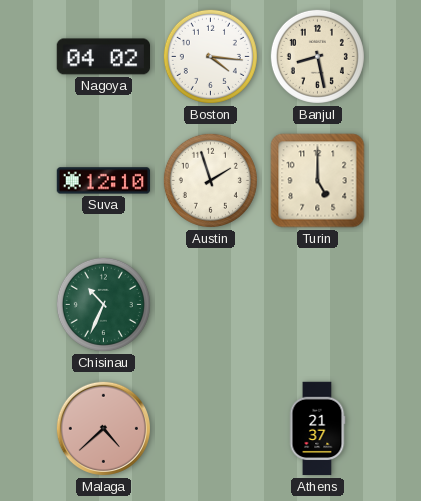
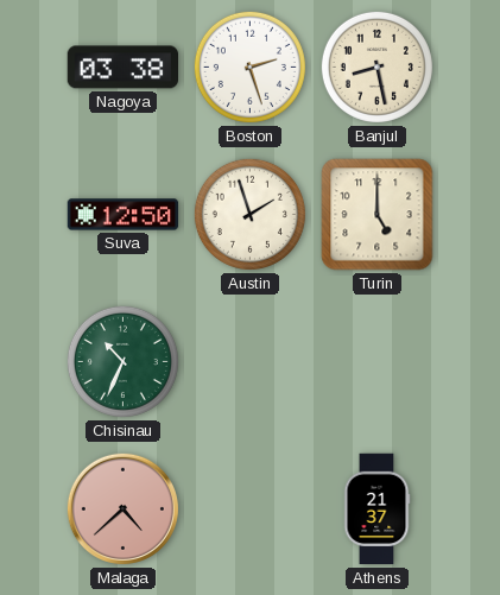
Nagoya: 04:02 -> 03:38 (122, 68)
Boston: 4:16 -> 2:27 (249, 67)
Suva: 12:10 -> 12:50 (124, 215)
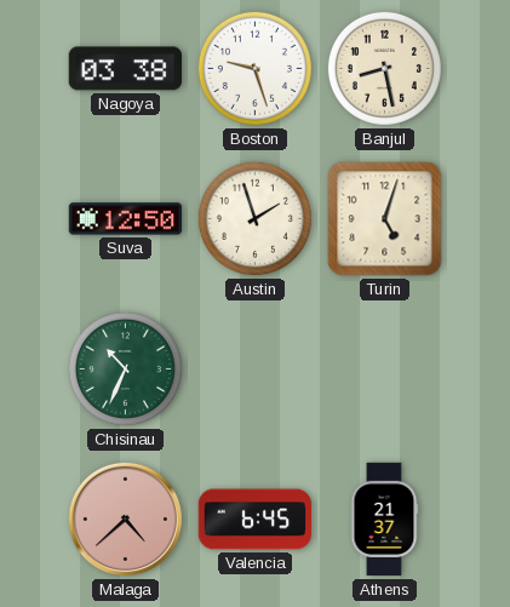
Boston: 2:27 -> 9:27 (254, 68)
Turin: 5:00 -> 5:03 (385, 219)
Valencia: none -> 6:45 (254, 520)
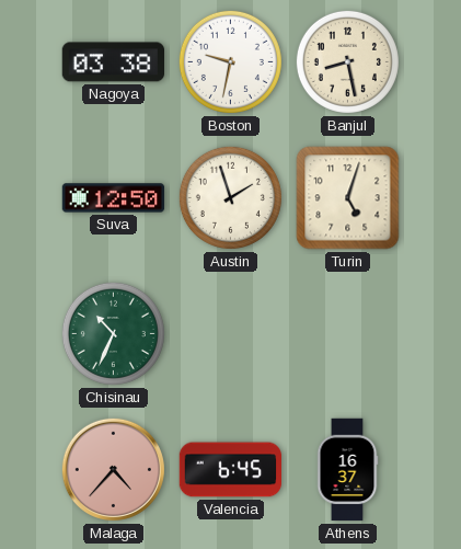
Boston: 9:27 -> 9:32 (230, 61)
Malaga: 4:38 -> 4:37 (113, 469)
Athens: 21:37 -> 16:37 (347, 470)
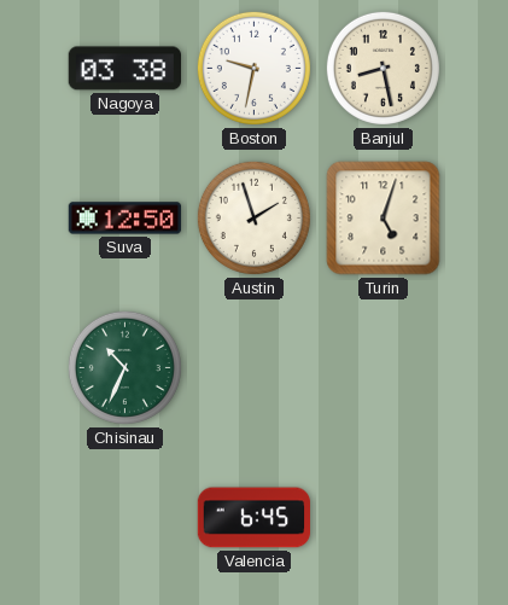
Malaga: 4:37 -> none (113, 469)
Athens: 16:37 -> none (347, 470)
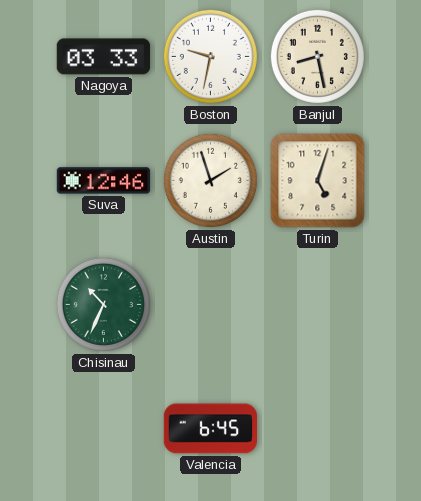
Nagoya: 03:38 -> 03:33 (103, 57)
Suva: 12:50 -> 12:46 (104, 181)
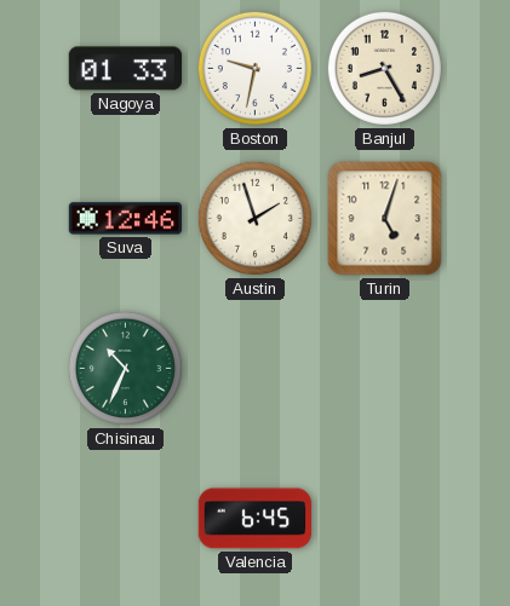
Nagoya: 03:33 -> 01:33 (125, 69)
Banjul: 8:28 -> 8:25 (384, 68)
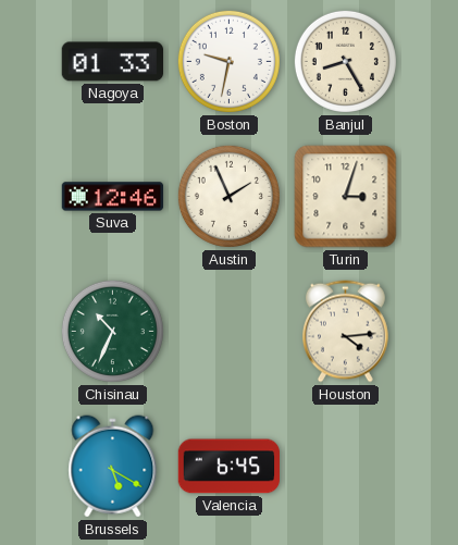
Austin: 1:57 -> 1:56 (228, 196)
Turin: 5:03 -> 3:03 (346, 197)
Houston: none -> 4:14 (345, 332)
Brussels: none -> 5:20 (113, 467)
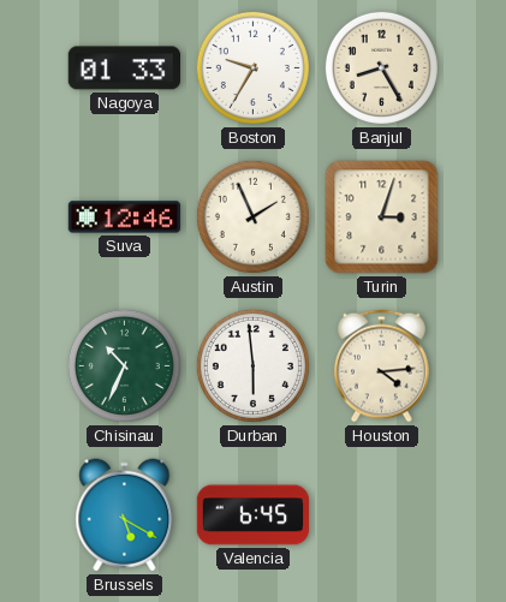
Boston: 9:32 -> 9:35 (252, 67)
Durban: none -> 5:59 (252, 365)
